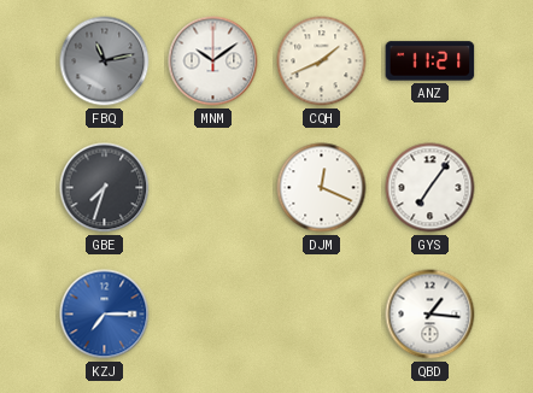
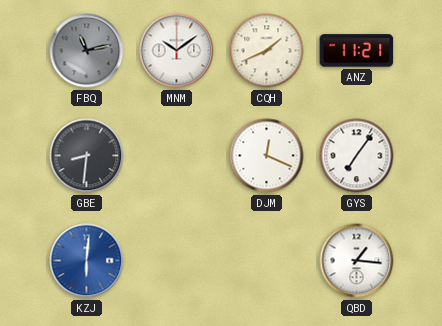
GBE: 7:33 -> 8:31 (87, 156)
KZJ: 7:15 -> 6:01 (87, 261)
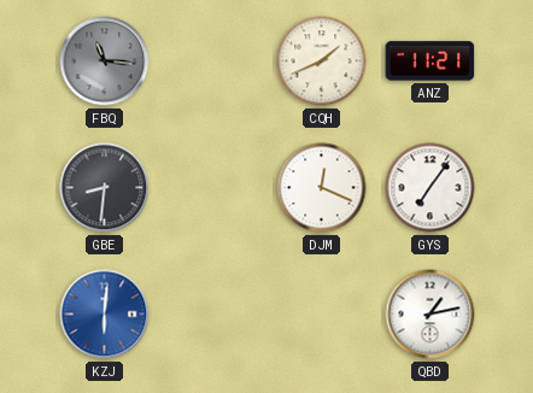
FBQ: 11:13 -> 11:16 (105, 61)
MNM: 10:09 -> none (177, 51)
QBD: 1:16 -> 1:13 (430, 315)
